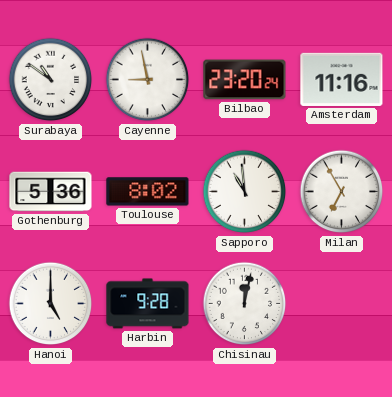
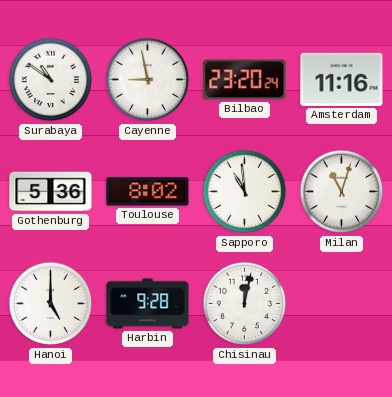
Milan: 6:55 -> 11:03 (342, 192)
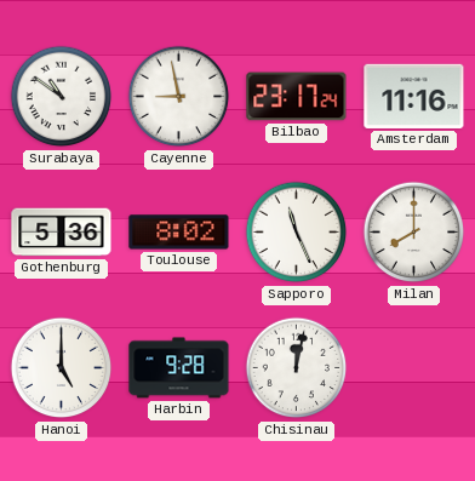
Bilbao: 23:20 -> 23:17 (297, 97)
Sapporo: 10:59 -> 11:26 (297, 233)
Milan: 11:03 -> 8:00 (414, 233)
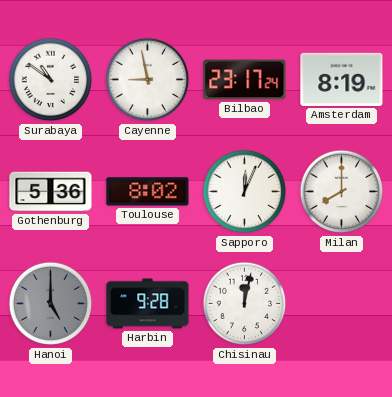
Amsterdam: 11:16 -> 8:19 (342, 79)
Sapporo: 11:26 -> 12:04 (245, 192)
Hanoi dial: white -> grey (51, 304)
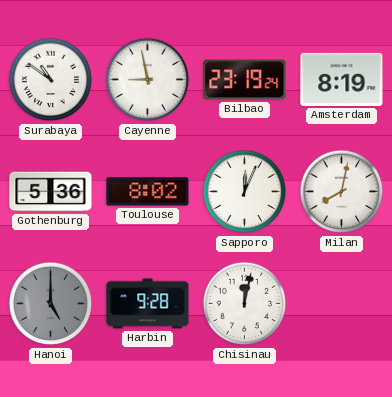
Bilbao: 23:17 -> 23:19 (245, 80)
Milan: 8:00 -> 8:02 (342, 192)
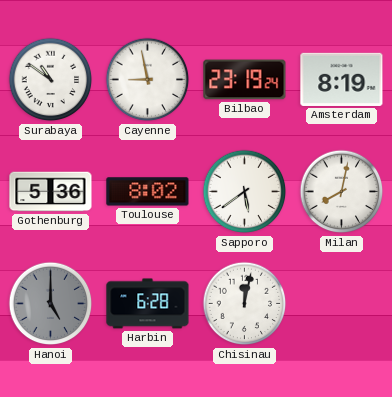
Sapporo: 12:04 -> 5:39 (245, 192)
Harbin: 9:28 -> 6:28 (148, 304)
